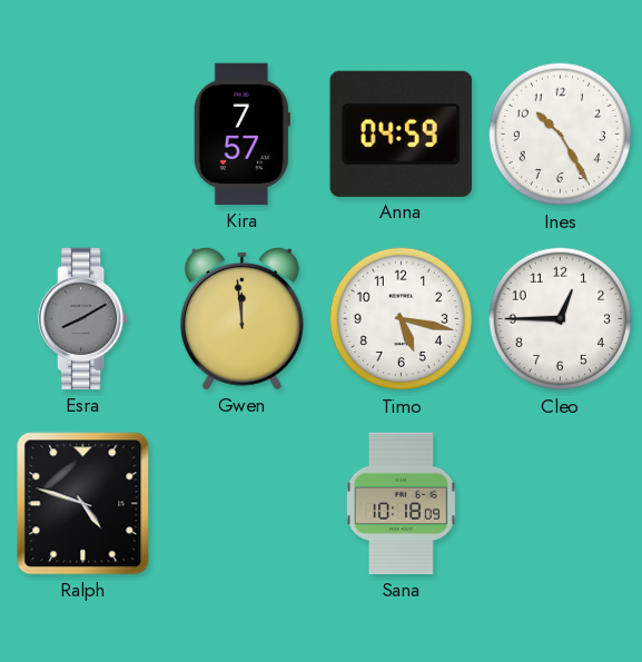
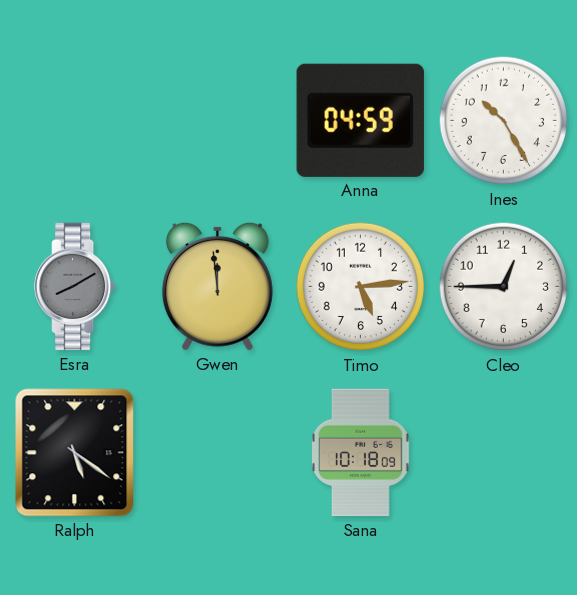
Kira: 7:57 -> none (241, 135)
Timo: 5:17 -> 5:14 (361, 287)
Ralph: 4:48 -> 5:21 (75, 453)
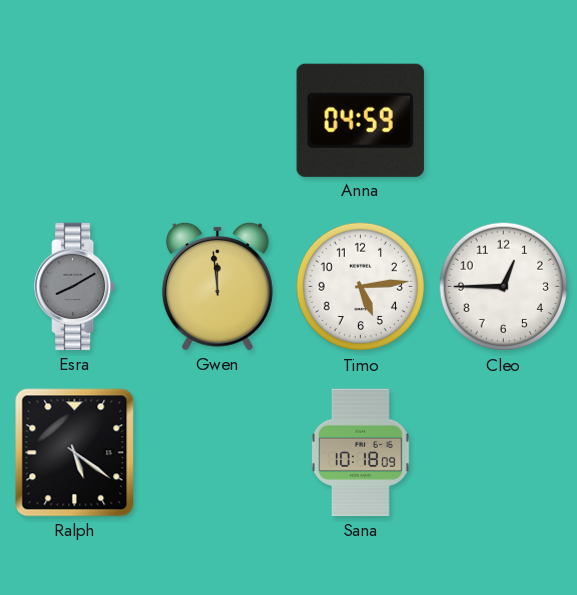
Ines: 10:25 -> none (504, 121)
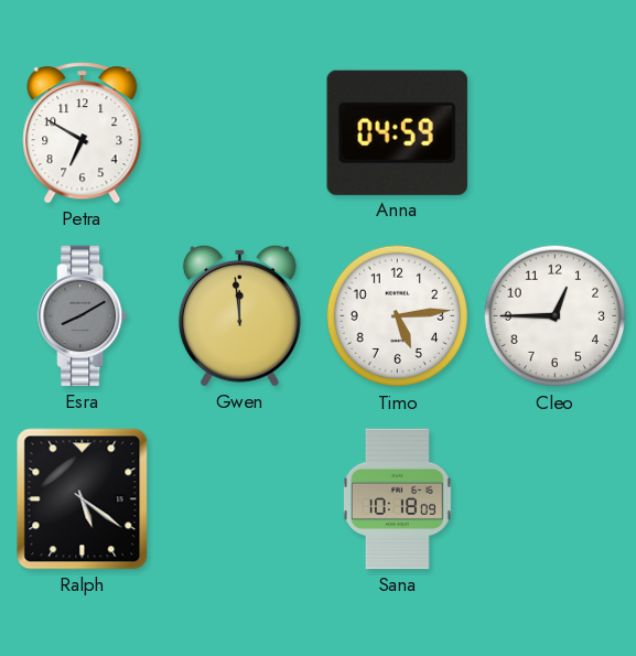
Petra: none -> 6:50 (83, 133)
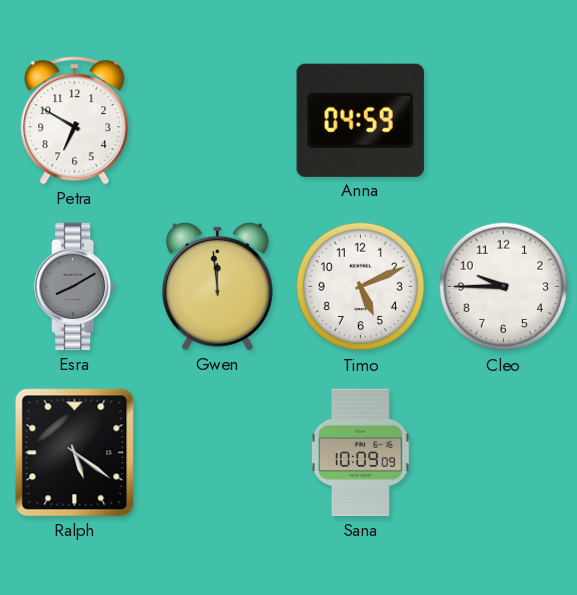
Timo: 5:14 -> 5:11 (361, 287)
Cleo: 12:45 -> 9:45 (504, 287)
Sana: 10:18 -> 10:09 (361, 453)
